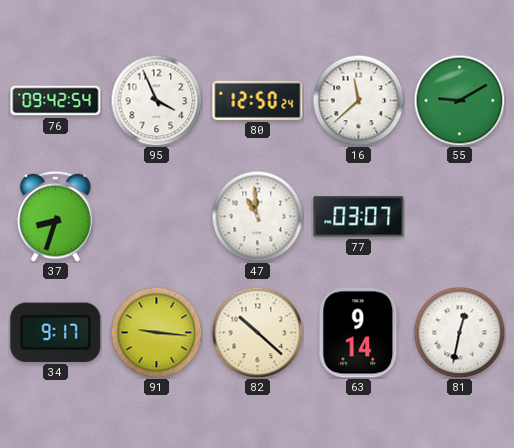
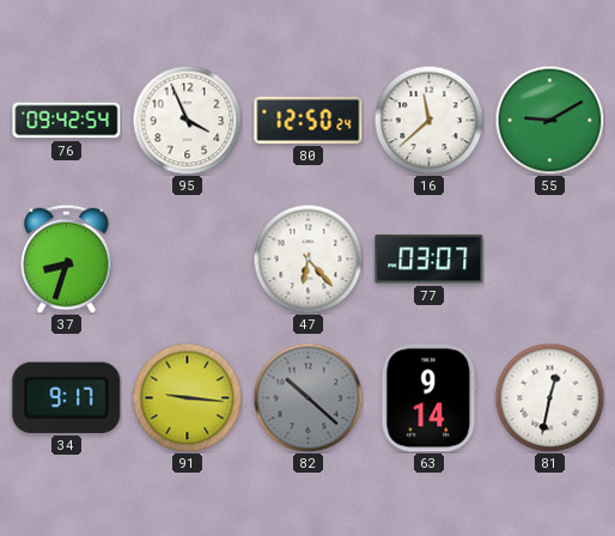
47: 10:59 -> 6:23 (307, 258)
82 dial: cream -> grey (307, 397)
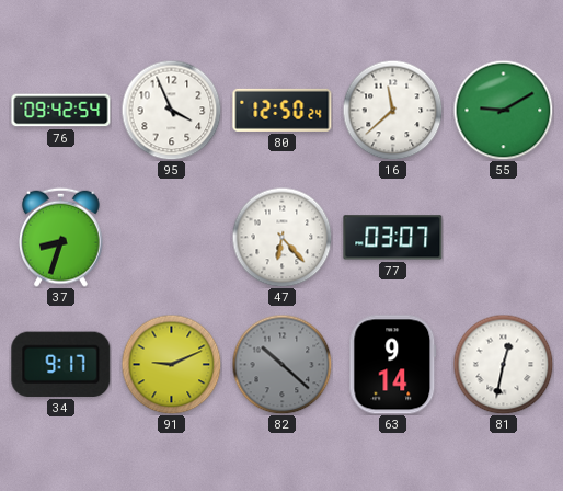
91: 9:16 -> 9:11 (171, 364)
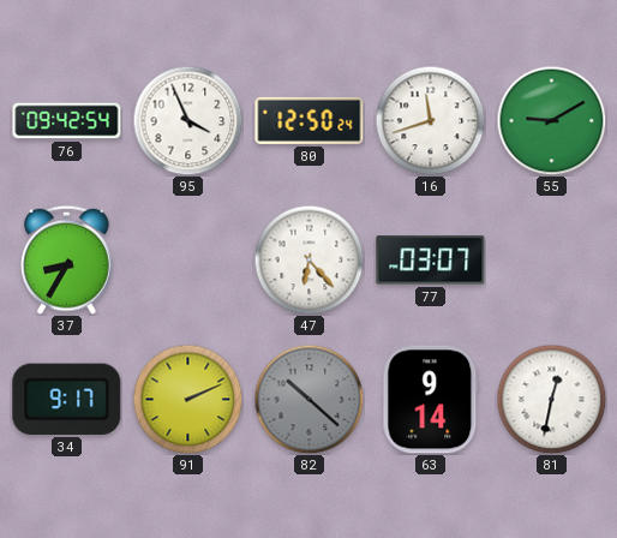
16: 11:38 -> 11:42 (430, 120)
37: 8:33 -> 8:35 (67, 259)
91: 9:11 -> 2:11 (187, 399)
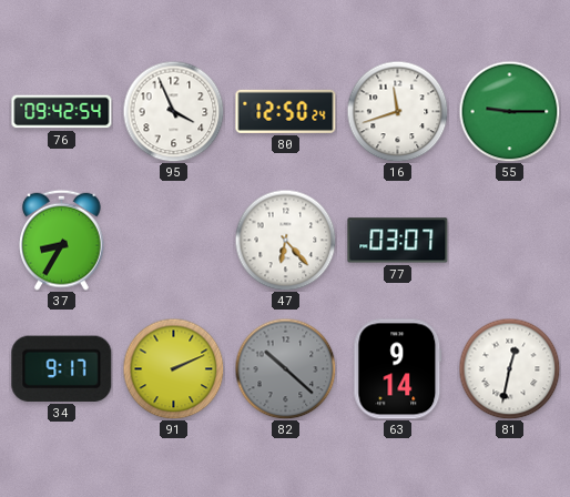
55: 9:10 -> 9:15 (509, 111)
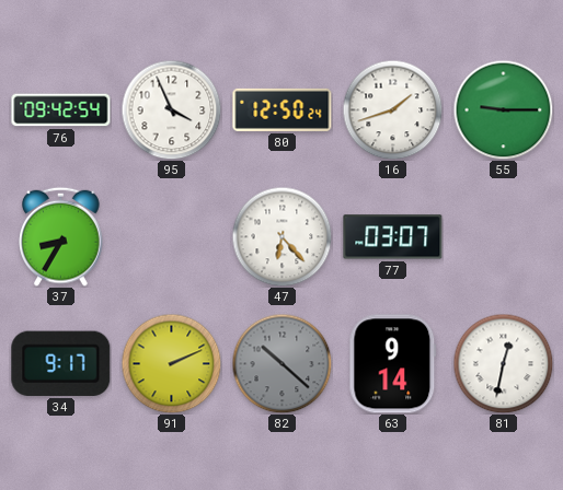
16: 11:42 -> 1:42 (392, 109)
